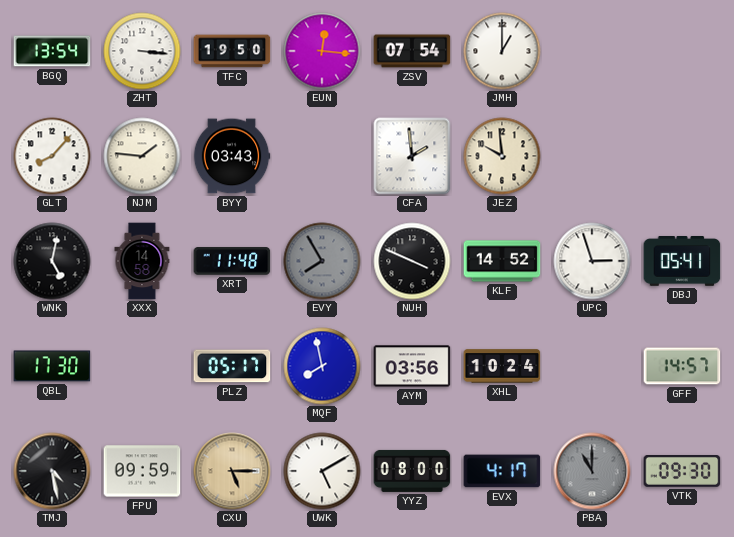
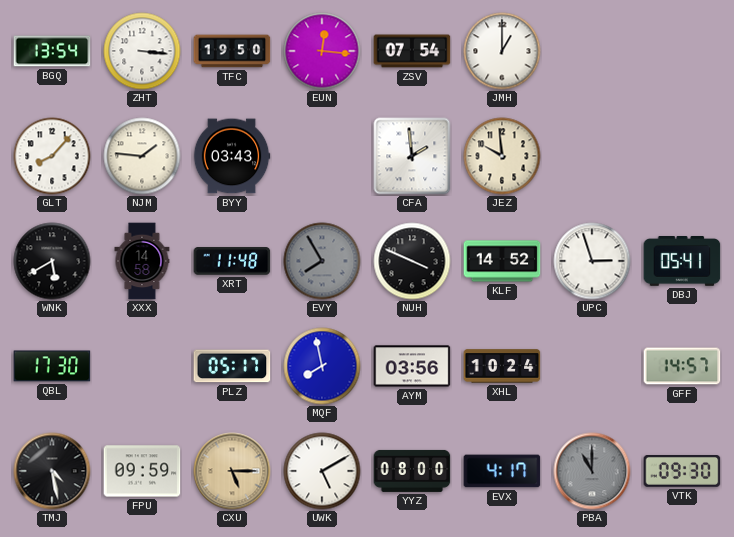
WNK: 5:02 -> 5:40 (52, 261)
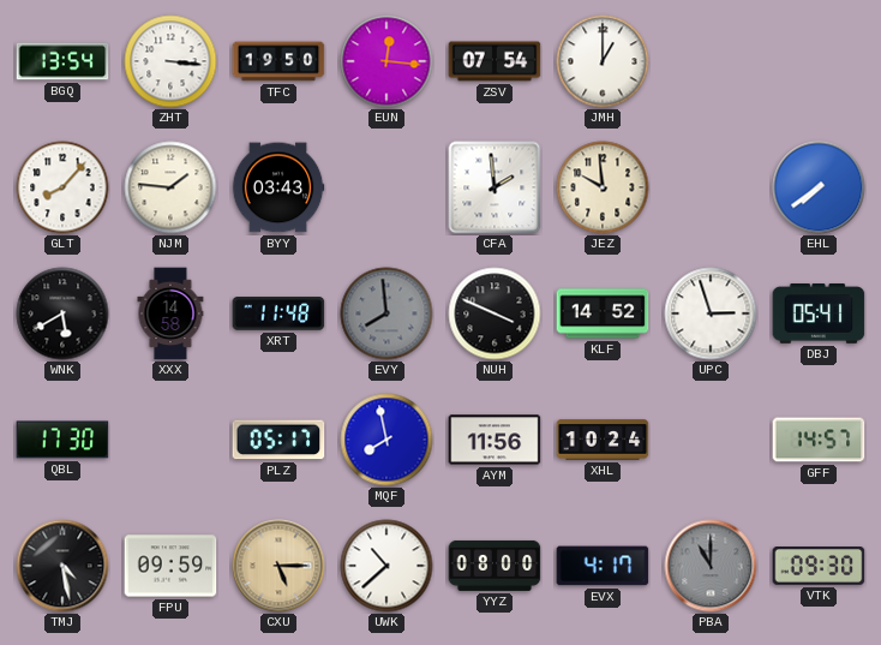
EHL: none -> 7:39 (819, 187)
EVY: 7:55 -> 7:59 (386, 313)
AYM: 03:56 -> 11:56 (495, 440)
UWK: 5:10 -> 10:38 (386, 566)
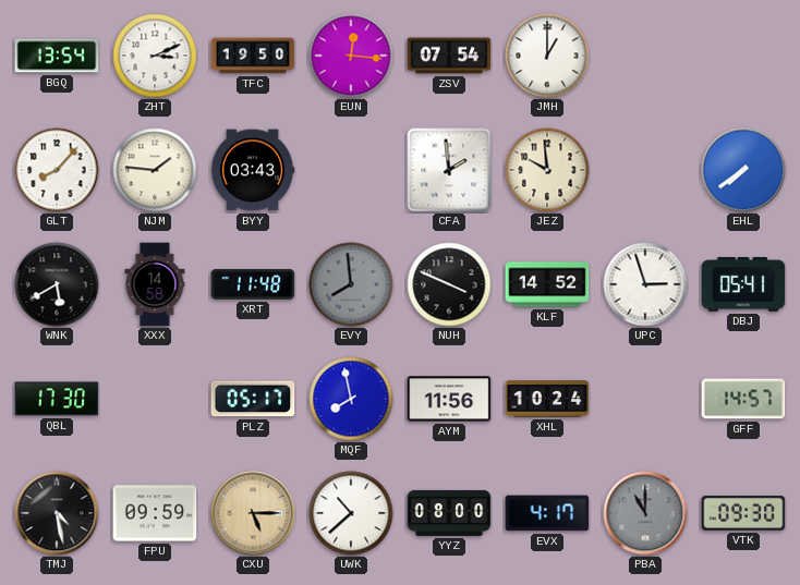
ZHT: 3:16 -> 3:11 (155, 56)
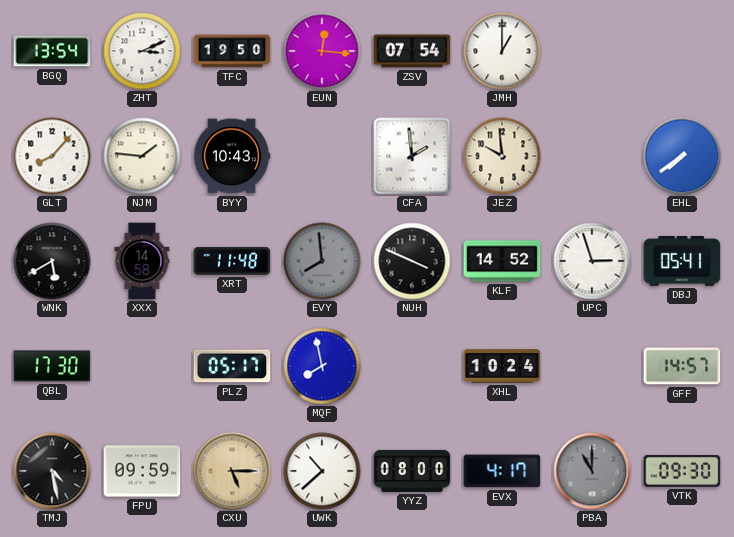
BYY: 03:43 -> 10:43 (232, 156)
AYM: 11:56 -> none (449, 399)
